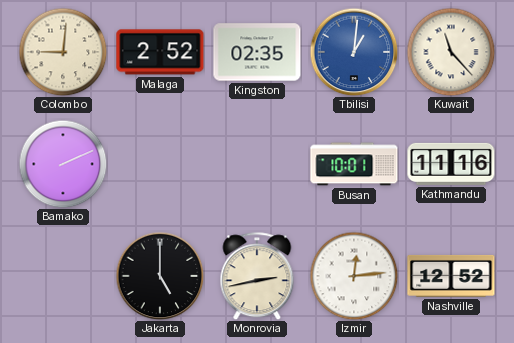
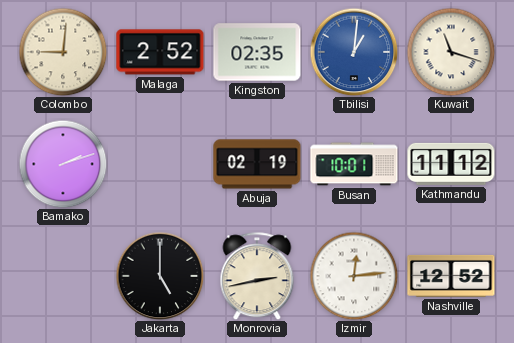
Kuwait: 11:23 -> 11:18 (451, 52)
Bamako: 2:11 -> 2:12 (63, 164)
Abuja: none -> 02:19 (257, 164)
Kathmandu: 11:16 -> 11:12 (451, 164)
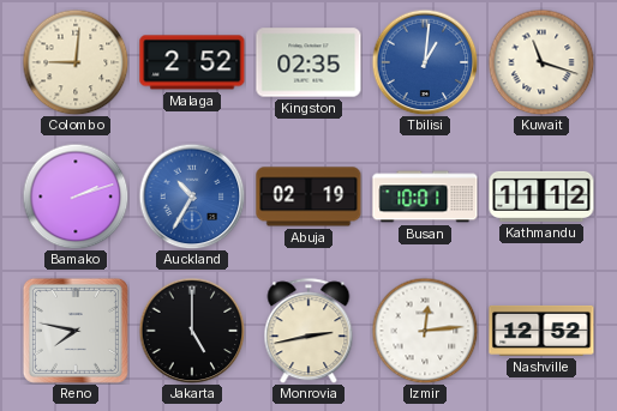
Auckland: none -> 10:35 (192, 197)
Reno: none -> 7:47 (76, 331)
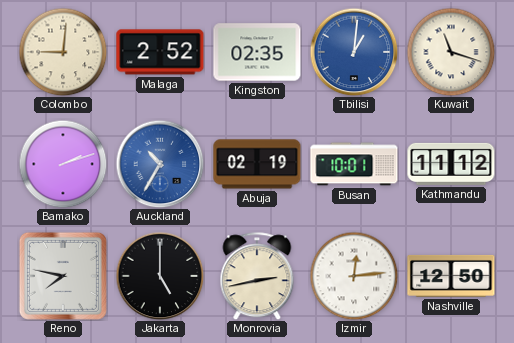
Nashville: 12:52 -> 12:50 (451, 276)
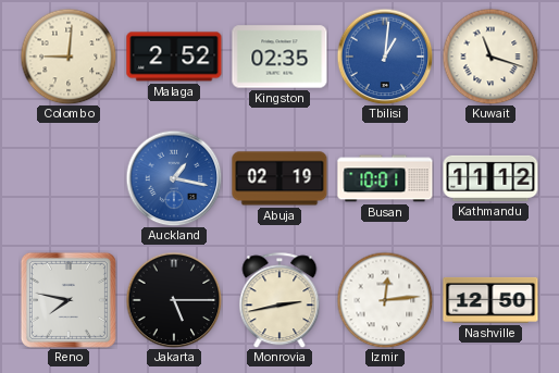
Bamako: 2:12 -> none (63, 164)
Auckland: 10:35 -> 1:17 (174, 178)
Jakarta: 5:00 -> 5:15 (174, 300)
